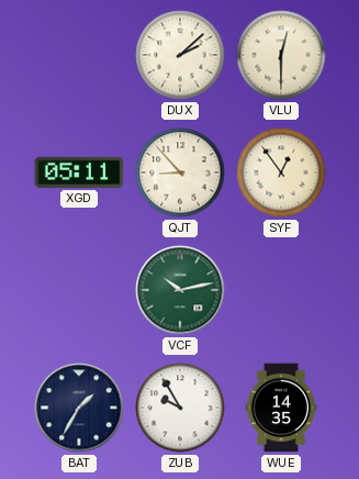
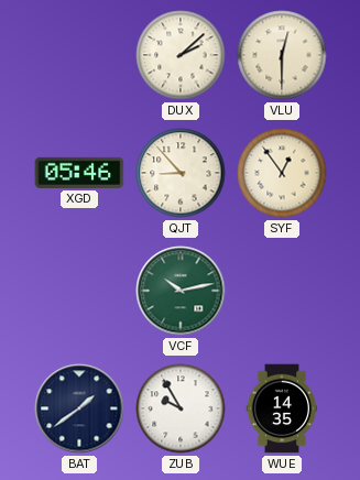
XGD: 05:11 -> 05:46 (79, 173)
BAT: 1:35 -> 1:39 (79, 408)
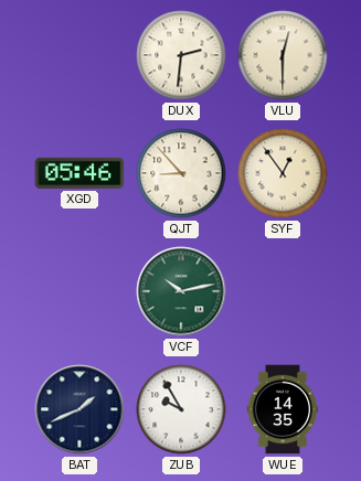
DUX: 2:08 -> 2:31 (181, 55)
BAT: 1:39 -> 1:41 (79, 409)
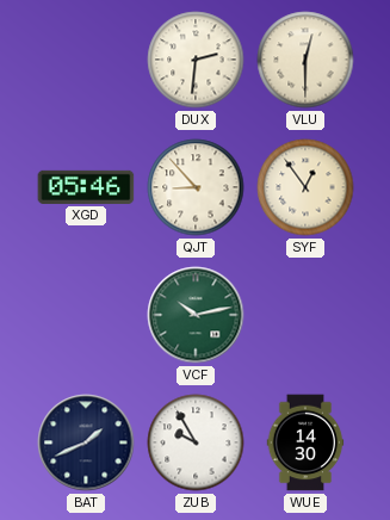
WUE: 14:35 -> 14:30 (305, 442)
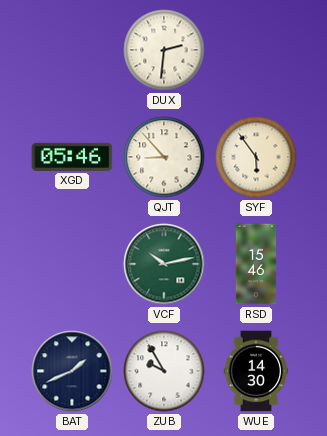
VLU: 12:30 -> none (305, 60)
SYF: 12:54 -> 5:54 (256, 157)
RSD: none -> 15:46 (256, 264)
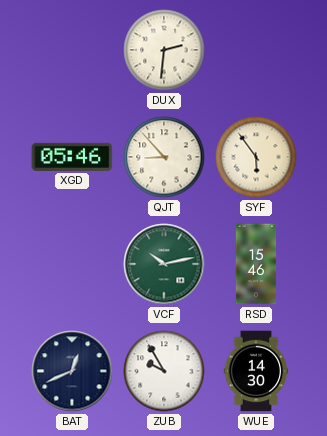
BAT: 1:41 -> 12:41 (72, 371)
